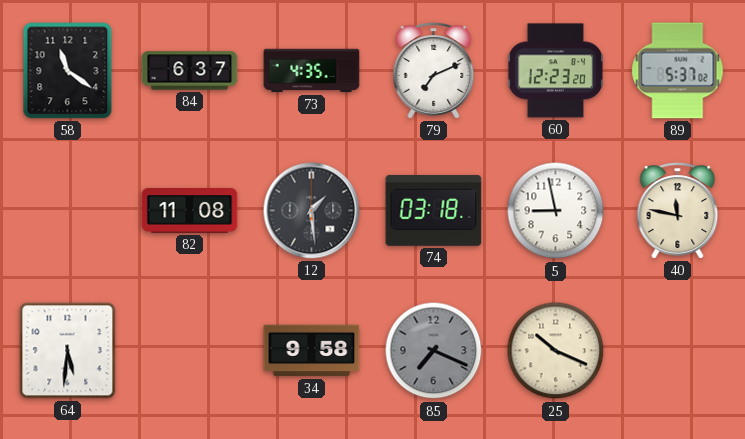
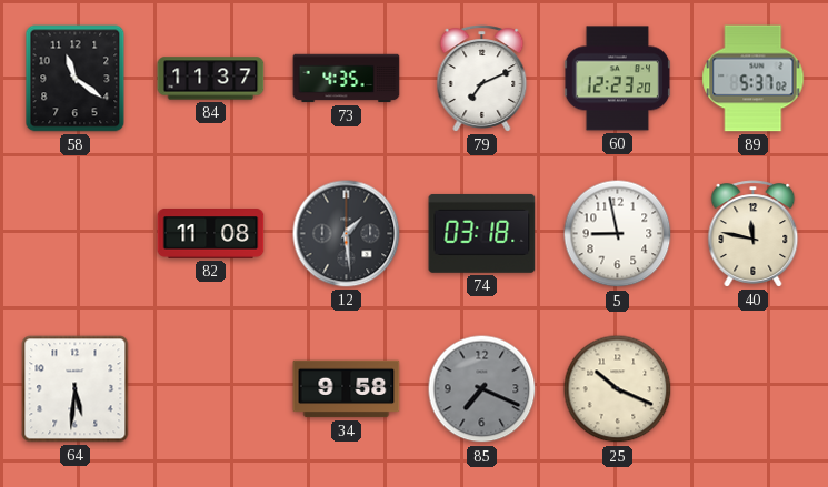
84: 6:37 -> 11:37 (211, 79)
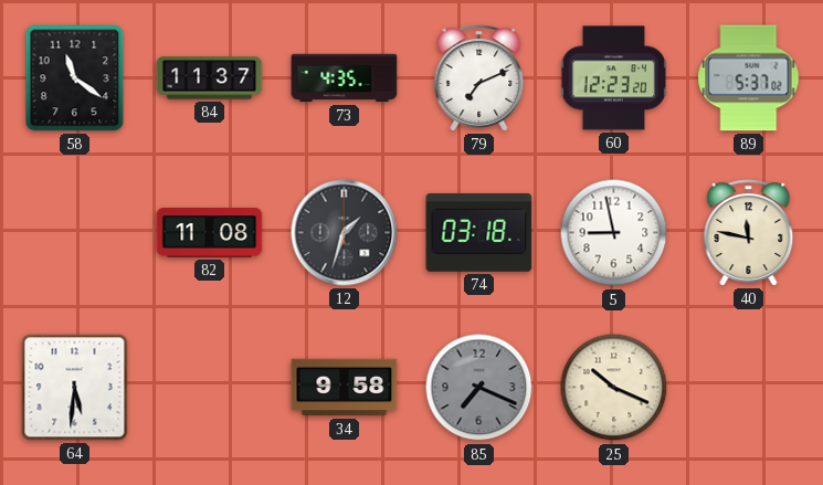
12: 1:29 -> 1:33 (345, 233)
